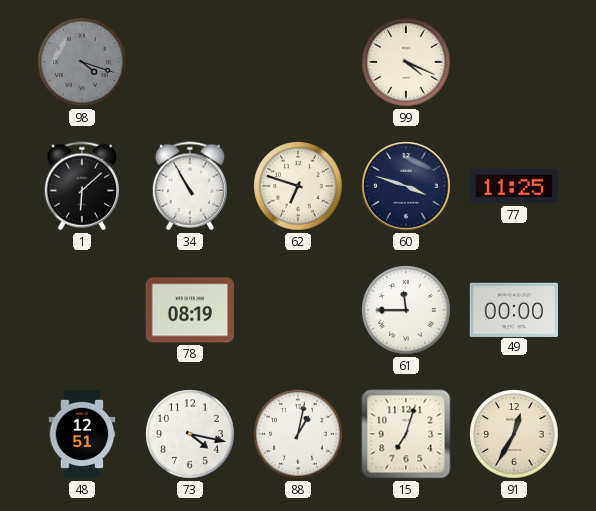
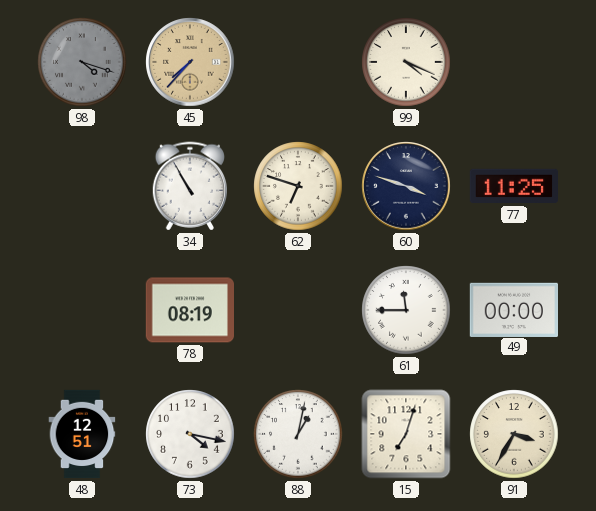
45: none -> 7:37 (190, 62)
1: 6:08 -> none (81, 186)
91: 12:35 -> 3:35 (514, 434)
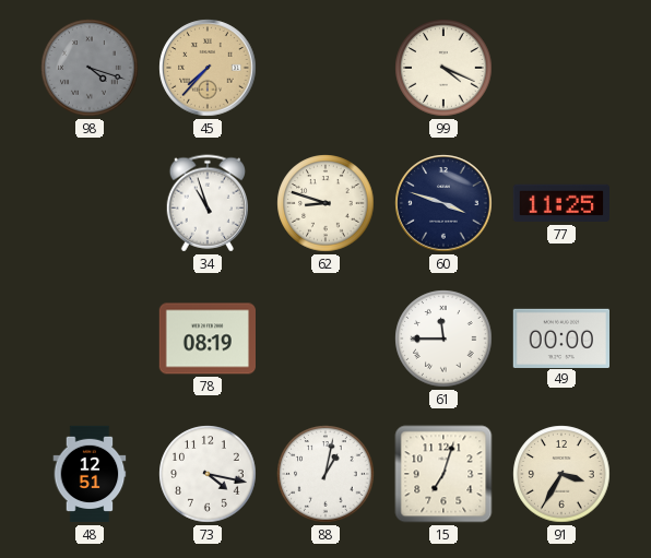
34: 10:55 -> 10:57 (206, 203)
62: 6:48 -> 8:48 (325, 203)
